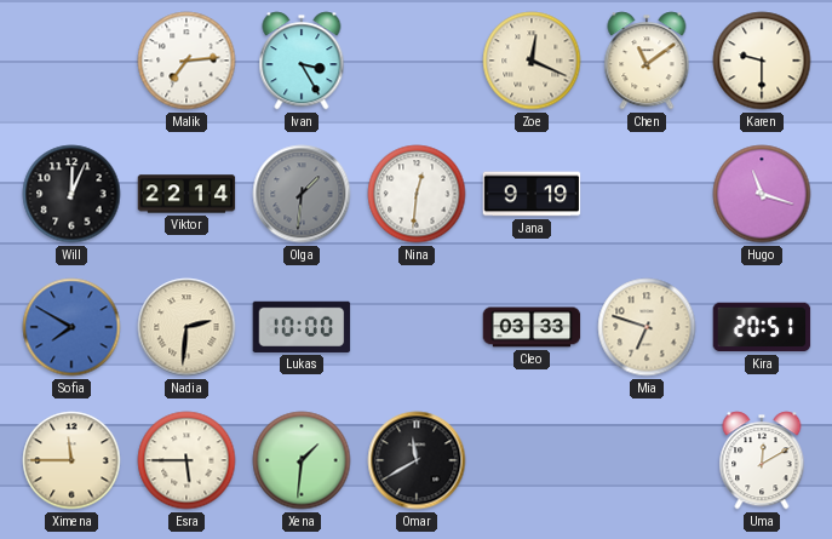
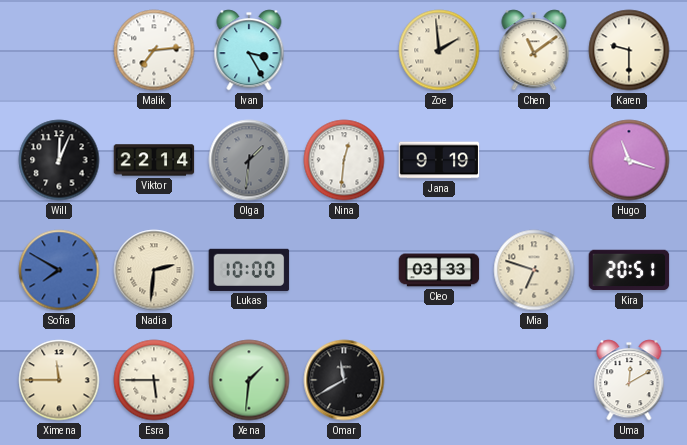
Zoe: 12:19 -> 1:59 (439, 50)
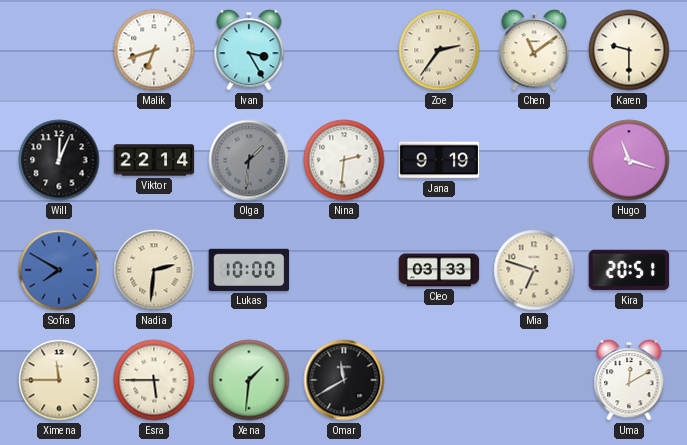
Malik: 7:14 -> 6:42 (154, 50)
Zoe: 1:59 -> 2:36 (439, 50)
Nina: 12:31 -> 2:31 (344, 160)
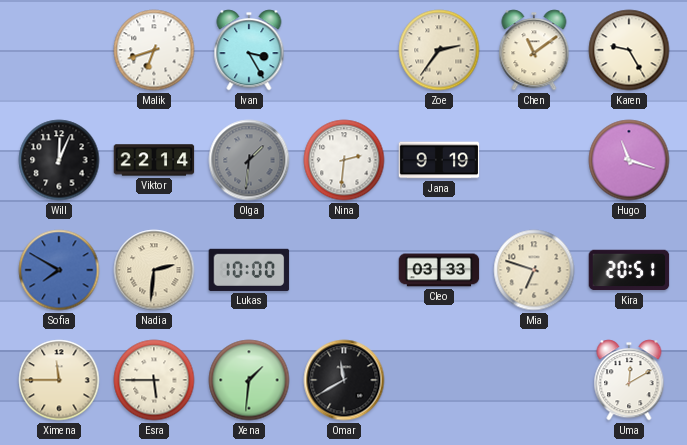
Karen: 9:30 -> 9:25 (629, 50)
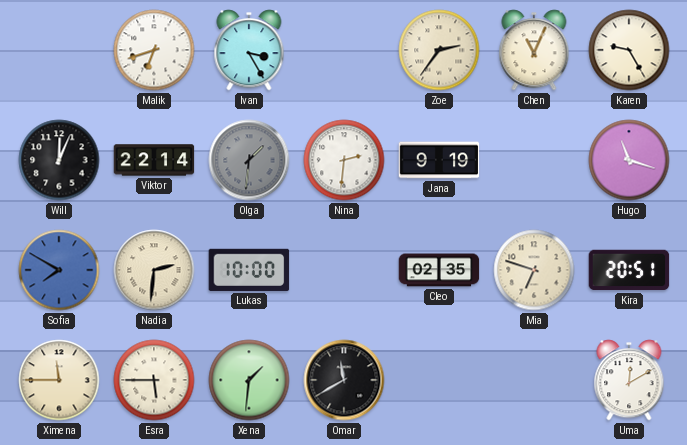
Chen: 11:09 -> 11:04 (534, 50)
Cleo: 03:33 -> 02:35 (439, 270)
